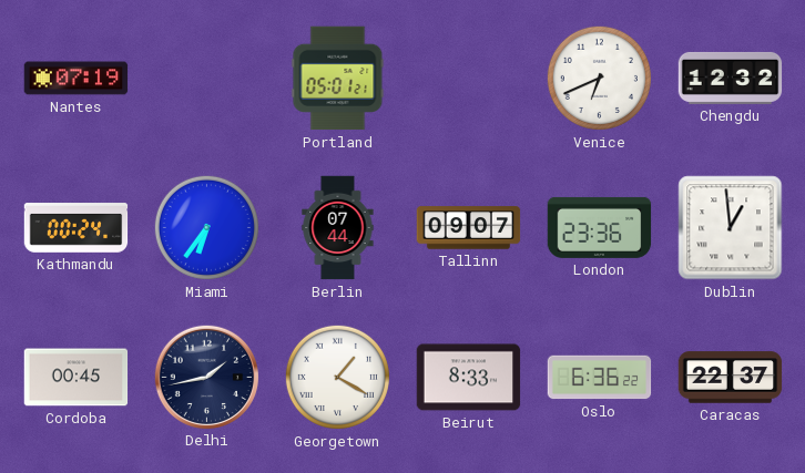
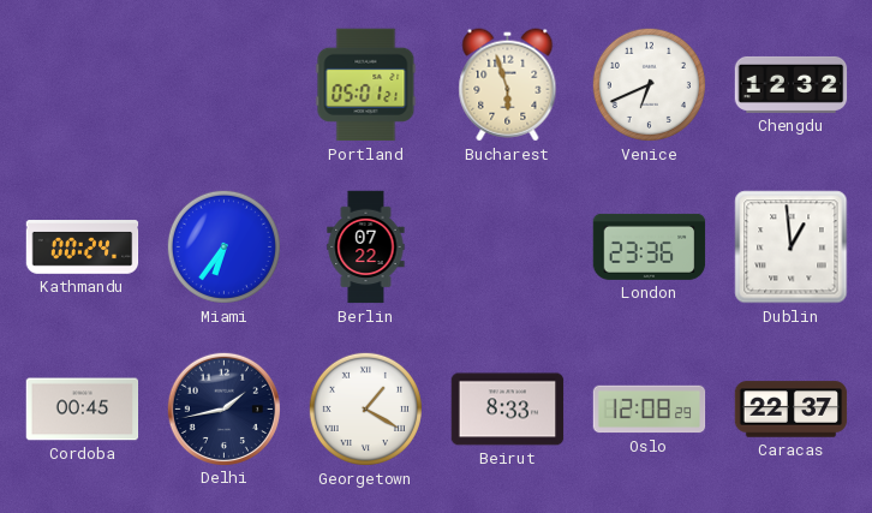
Nantes: 07:19 -> none (77, 79)
Bucharest: none -> 5:57 (508, 85)
Berlin: 07:44 -> 07:22 (366, 247)
Tallinn: 09:07 -> none (469, 228)
Oslo: 6:36 -> 12:08 (650, 410)
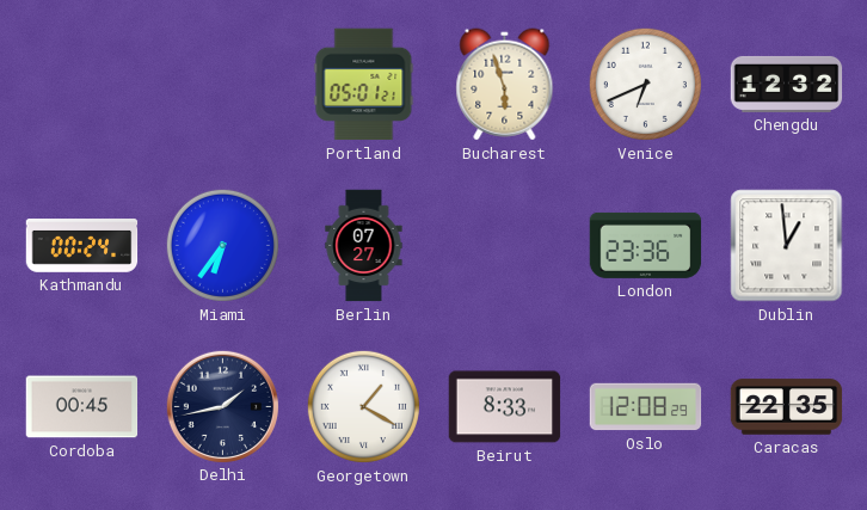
Berlin: 07:22 -> 07:27 (364, 246)
Caracas: 22:37 -> 22:35 (787, 407)
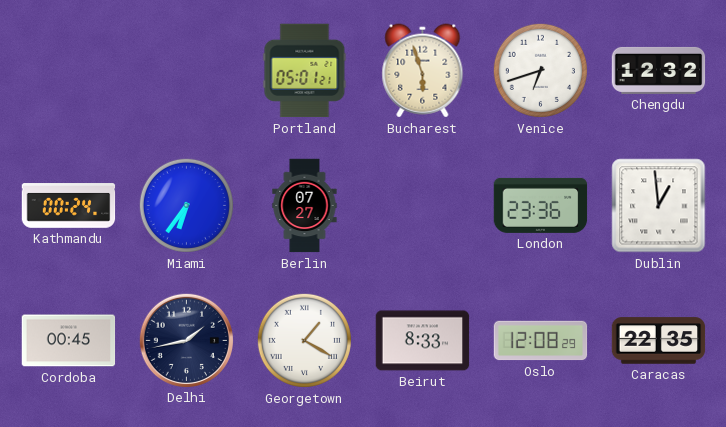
Venice: 6:41 -> 6:42 (540, 70)
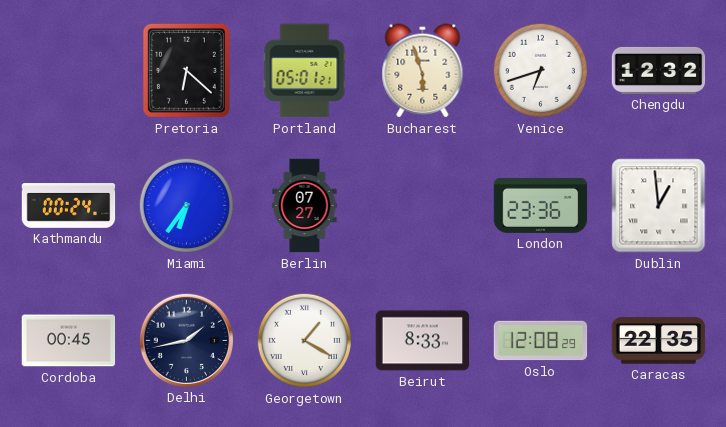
Pretoria: none -> 6:22 (186, 70)
